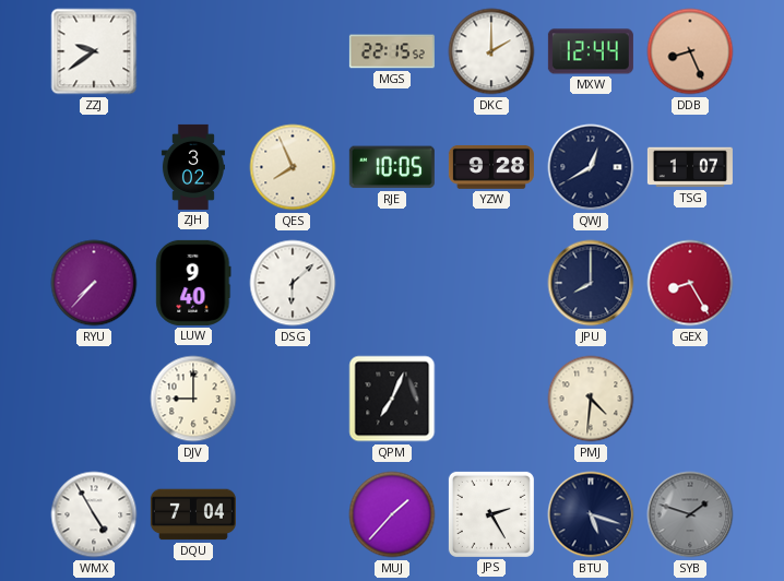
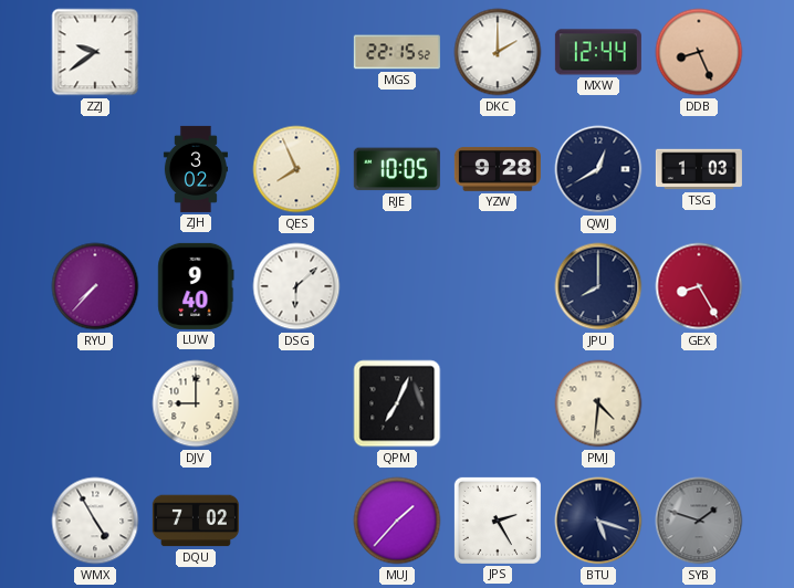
TSG: 1:07 -> 1:03 (699, 169)
DQU: 7:04 -> 7:02 (196, 521)
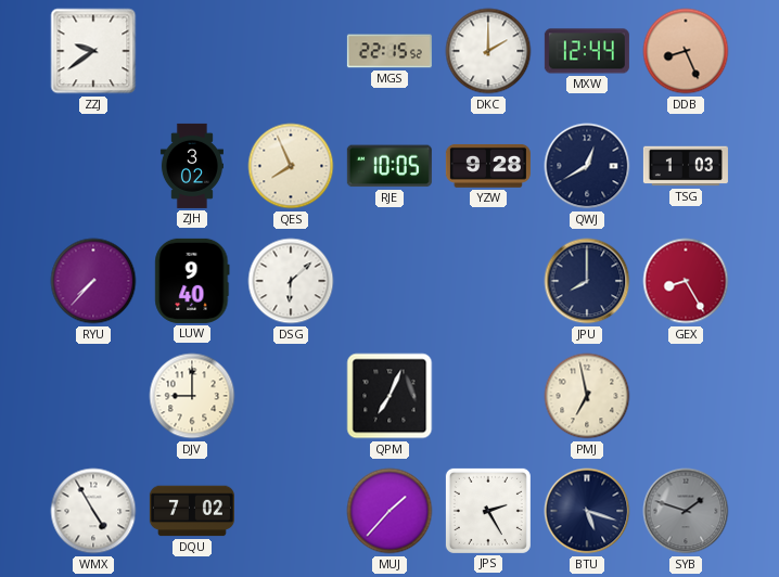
PMJ: 4:31 -> 6:58 (587, 396)
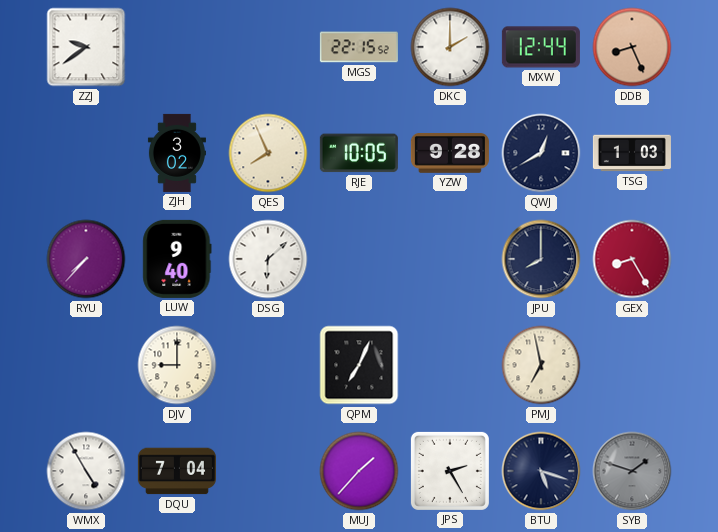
DQU: 7:02 -> 7:04 (177, 471)
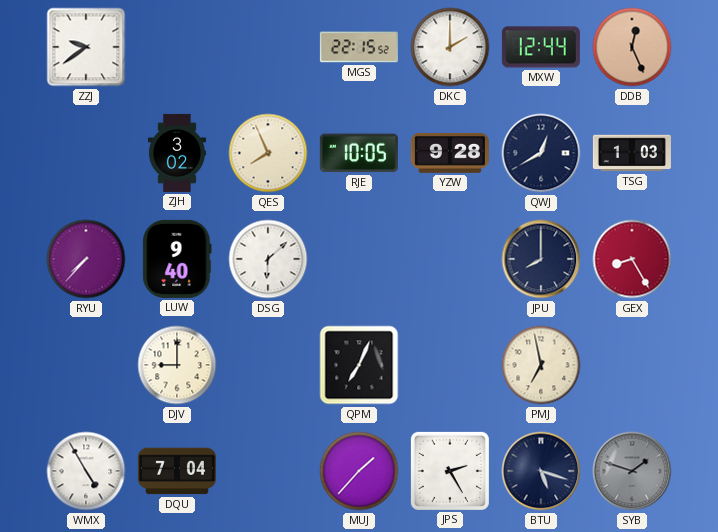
DDB: 8:26 -> 12:26 (632, 47)
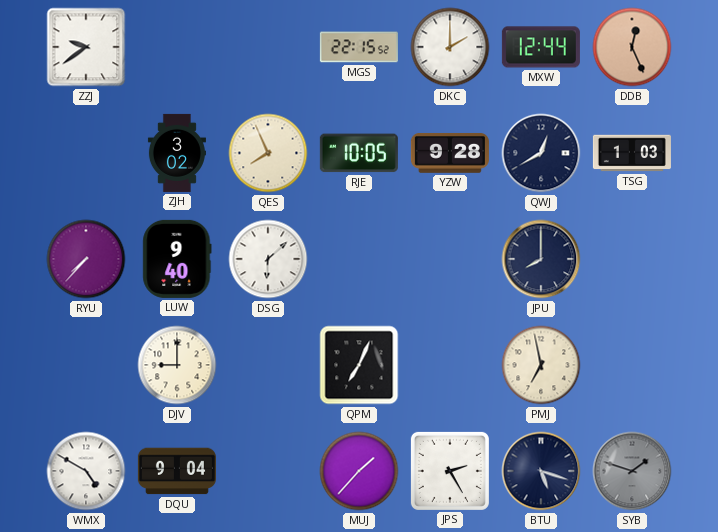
GEX: 8:25 -> none (632, 259)
WMX: 4:55 -> 4:50 (86, 471)
DQU: 7:04 -> 9:04 (177, 471)
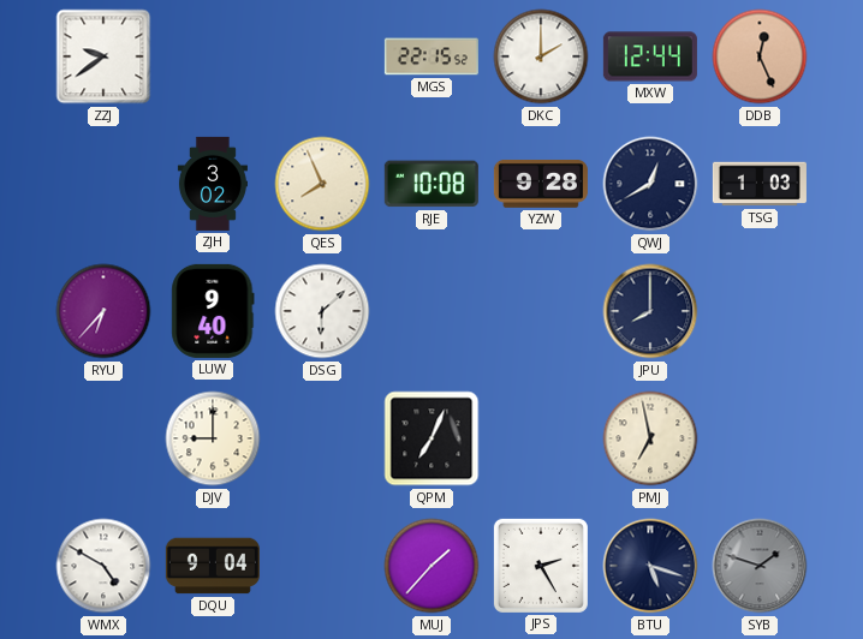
RJE: 10:05 -> 10:08 (431, 184)
RYU: 7:37 -> 6:37 (103, 311)
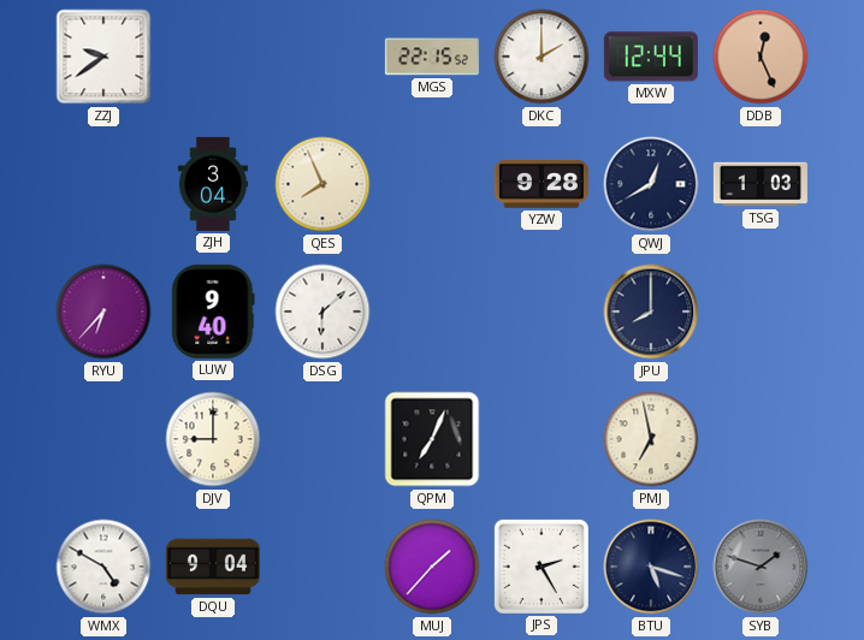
ZJH: 3:02 -> 3:04 (213, 184)
RJE: 10:08 -> none (431, 184)
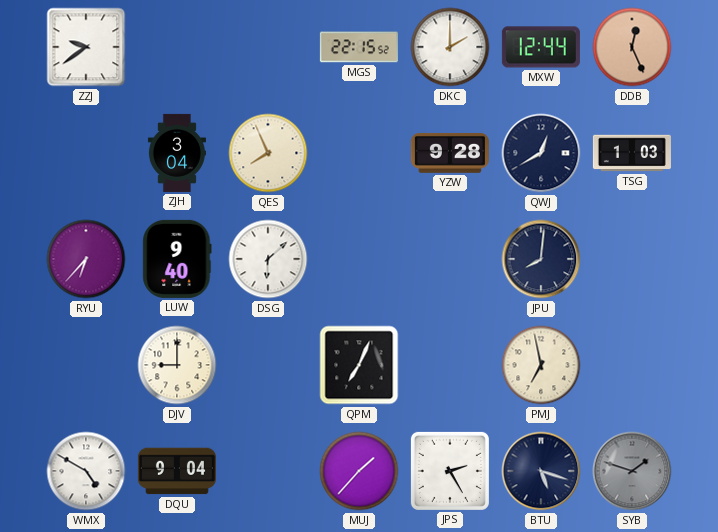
JPU: 8:00 -> 8:01 (541, 259)
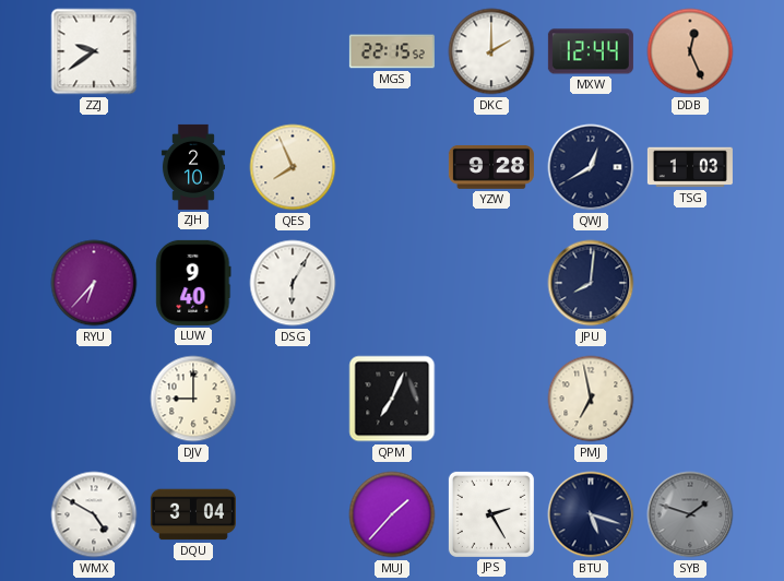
ZJH: 3:04 -> 2:10 (193, 167)
DSG: 6:08 -> 6:05 (293, 283)
DQU: 9:04 -> 3:04 (193, 514)
